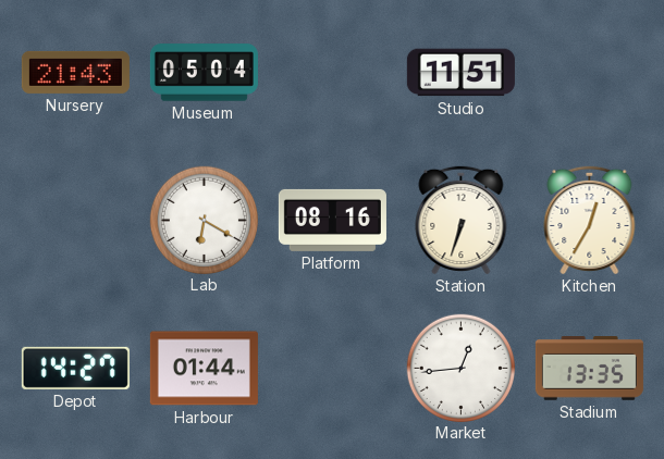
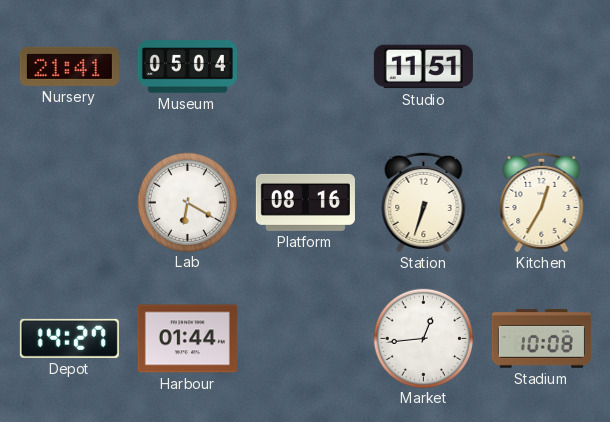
Nursery: 21:43 -> 21:41 (69, 66)
Stadium: 13:35 -> 10:08 (541, 339)
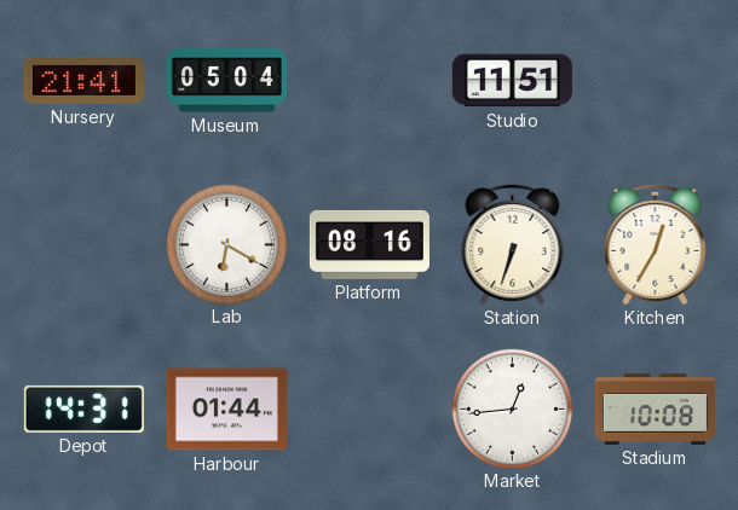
Depot: 14:27 -> 14:31 (83, 408)
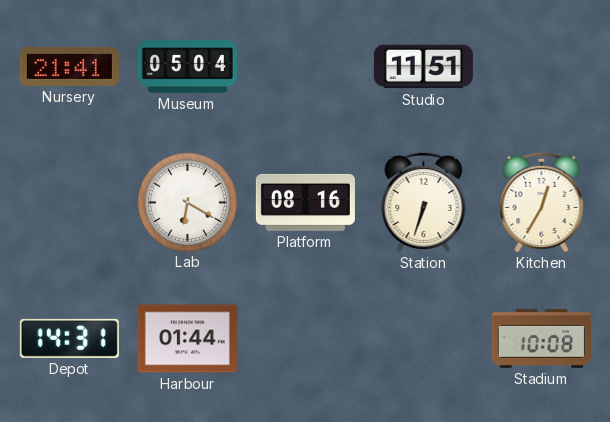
Market: 12:44 -> none (512, 408)
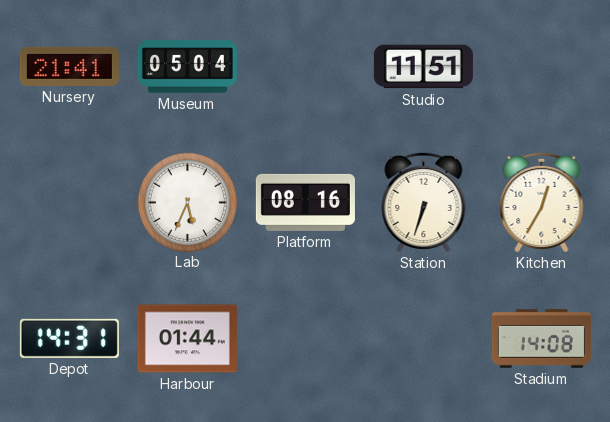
Lab: 6:20 -> 5:34 (187, 202)
Stadium: 10:08 -> 14:08 (541, 339)
